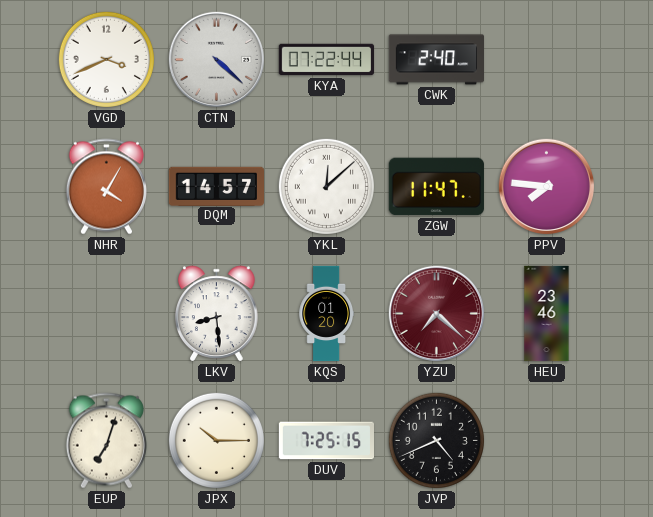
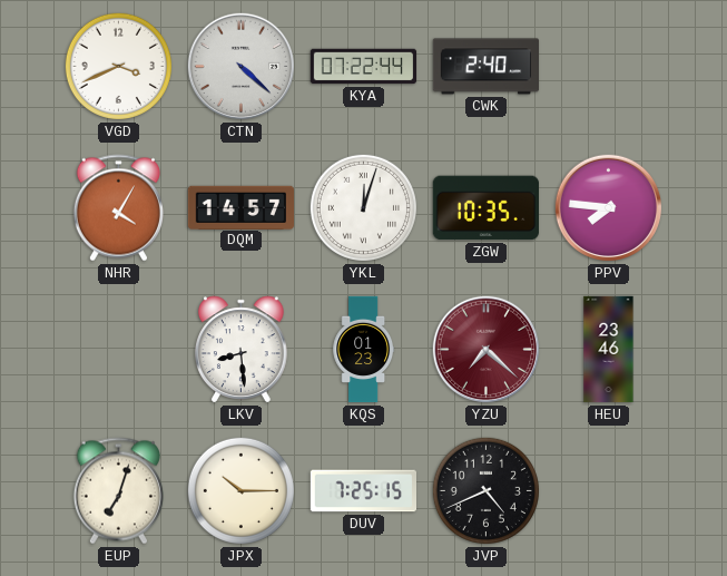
YKL: 12:08 -> 12:03 (363, 207)
ZGW: 11:47 -> 10:35 (485, 208)
KQS: 01:20 -> 01:23 (363, 350)
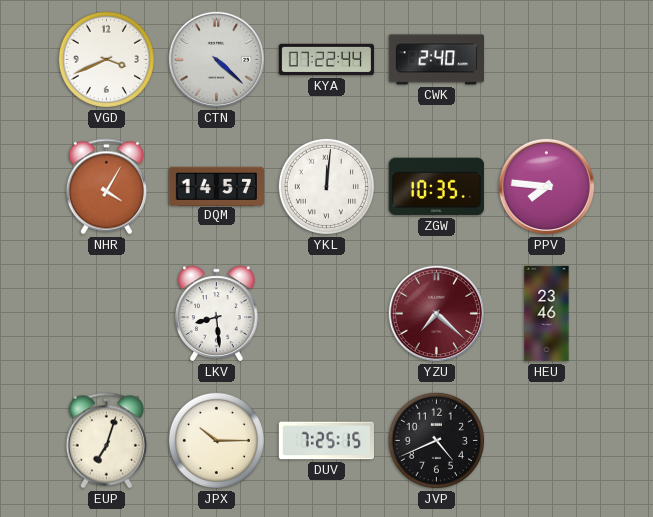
YKL: 12:03 -> 12:01 (326, 186)
KQS: 01:23 -> none (363, 350)
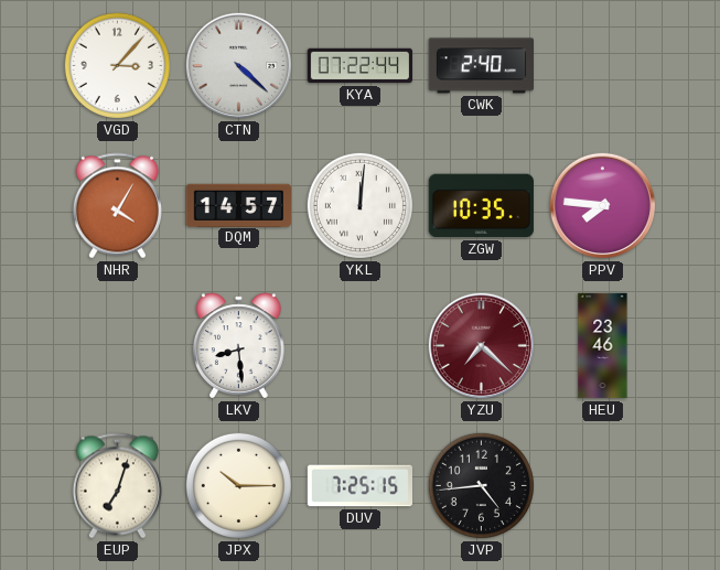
VGD: 3:41 -> 3:07 (117, 65)
JVP: 4:41 -> 4:44 (481, 485)
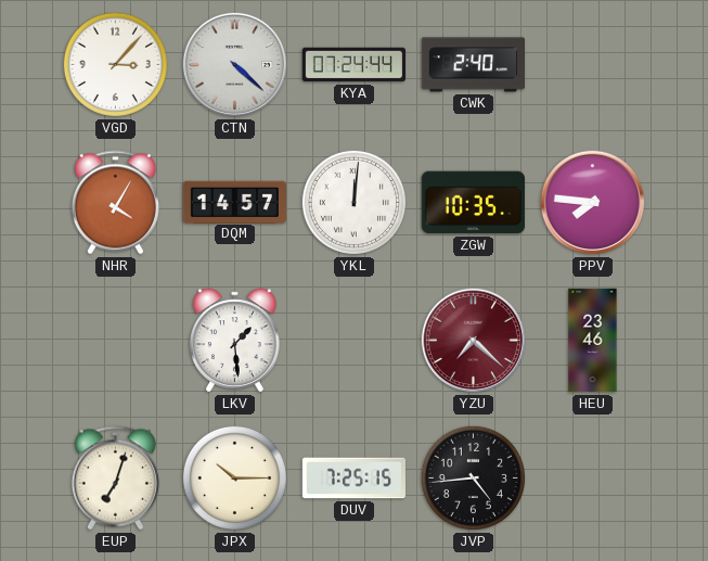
KYA: 07:22 -> 07:24 (355, 65)
LKV: 8:29 -> 1:29 (235, 341)
